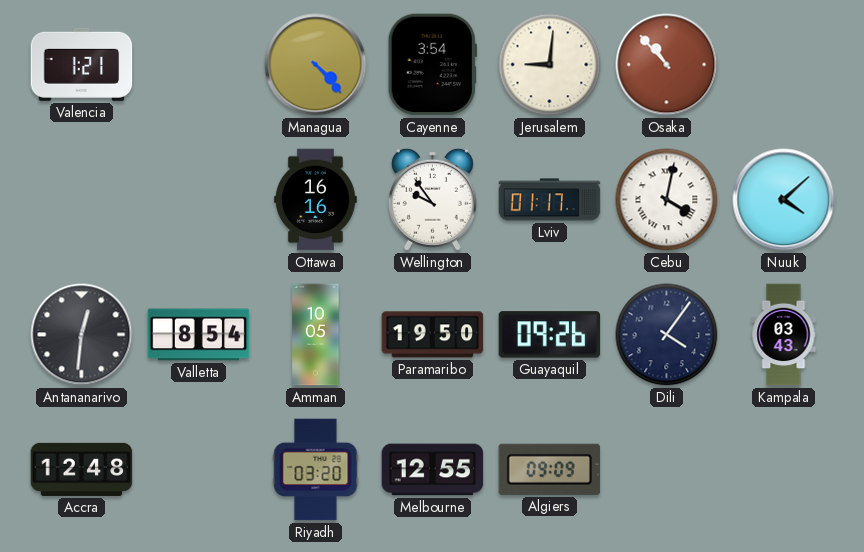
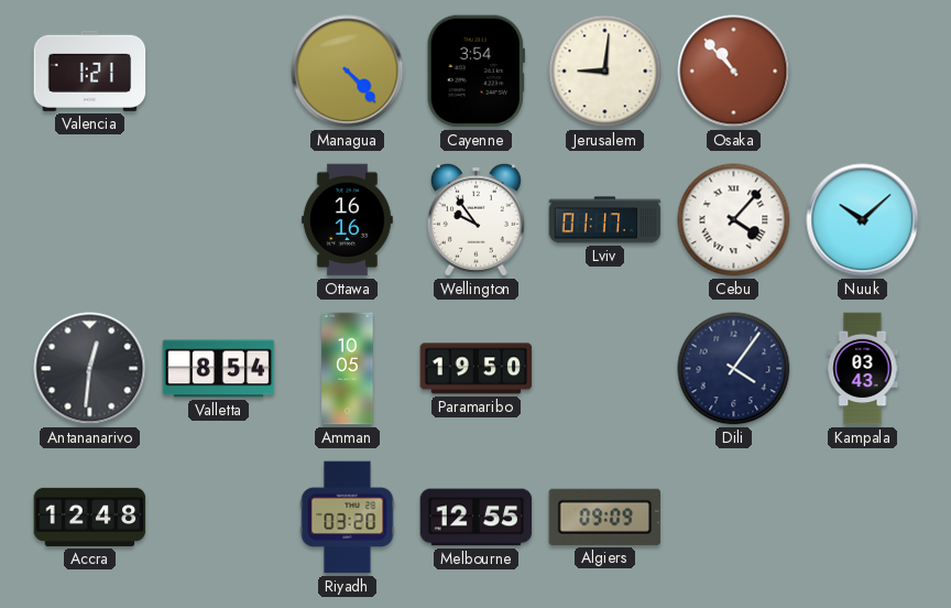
Cebu: 4:02 -> 4:07 (734, 220)
Nuuk: 4:08 -> 10:08 (863, 220)
Guayaquil: 09:26 -> none (550, 335)
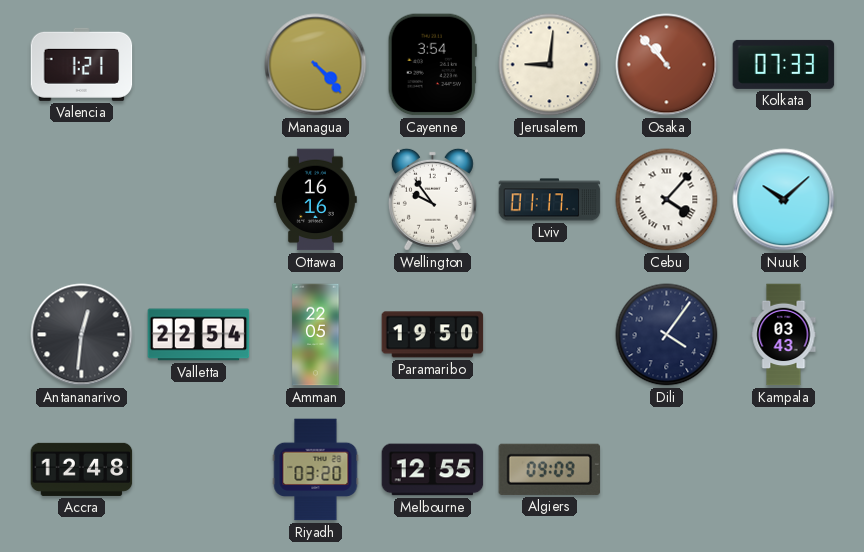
Kolkata: none -> 07:33 (784, 64)
Valletta: 8:54 -> 22:54 (199, 335)
Amman: 10:05 -> 22:05 (316, 335)
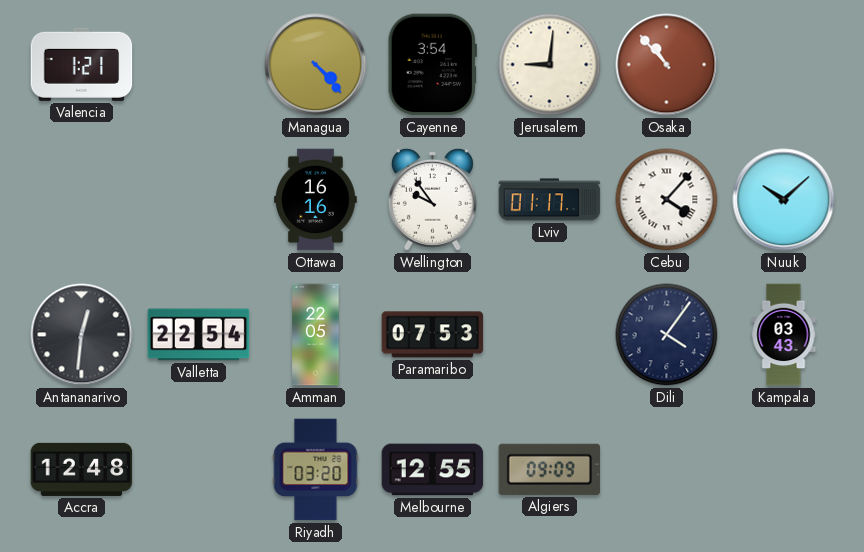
Kolkata: 07:33 -> none (784, 64)
Paramaribo: 19:50 -> 07:53 (433, 335)
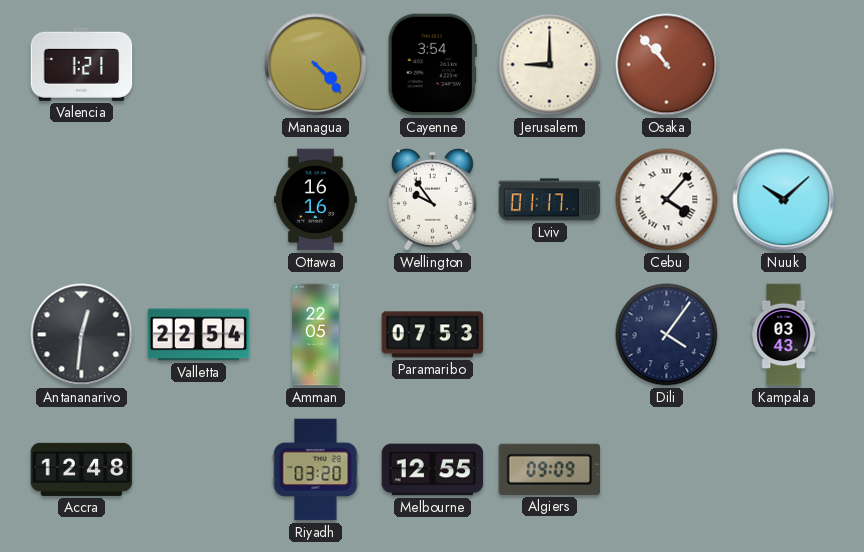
Jerusalem: 9:01 -> 9:00 (550, 65)
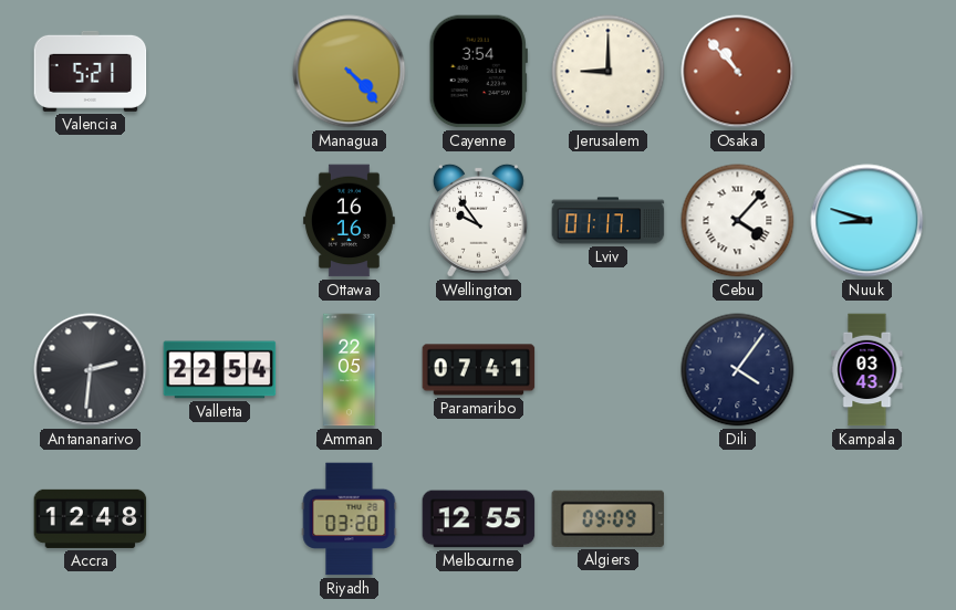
Valencia: 1:21 -> 5:21 (91, 71)
Nuuk: 10:08 -> 8:48 (867, 221)
Antananarivo: 12:31 -> 2:31 (91, 370)
Paramaribo: 07:53 -> 07:41 (479, 370)
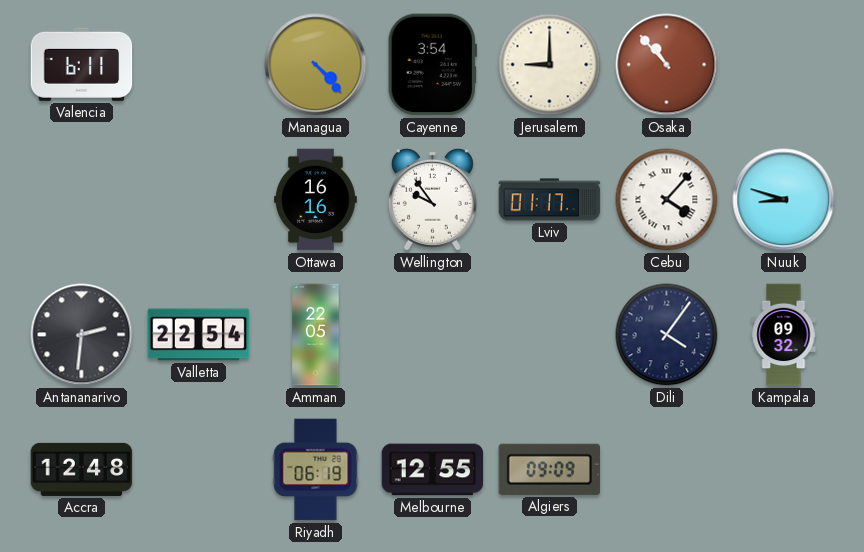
Valencia: 5:21 -> 6:11 (82, 64)
Paramaribo: 07:41 -> none (479, 370)
Kampala: 03:43 -> 09:32 (784, 335)
Riyadh: 03:20 -> 06:19 (316, 470)
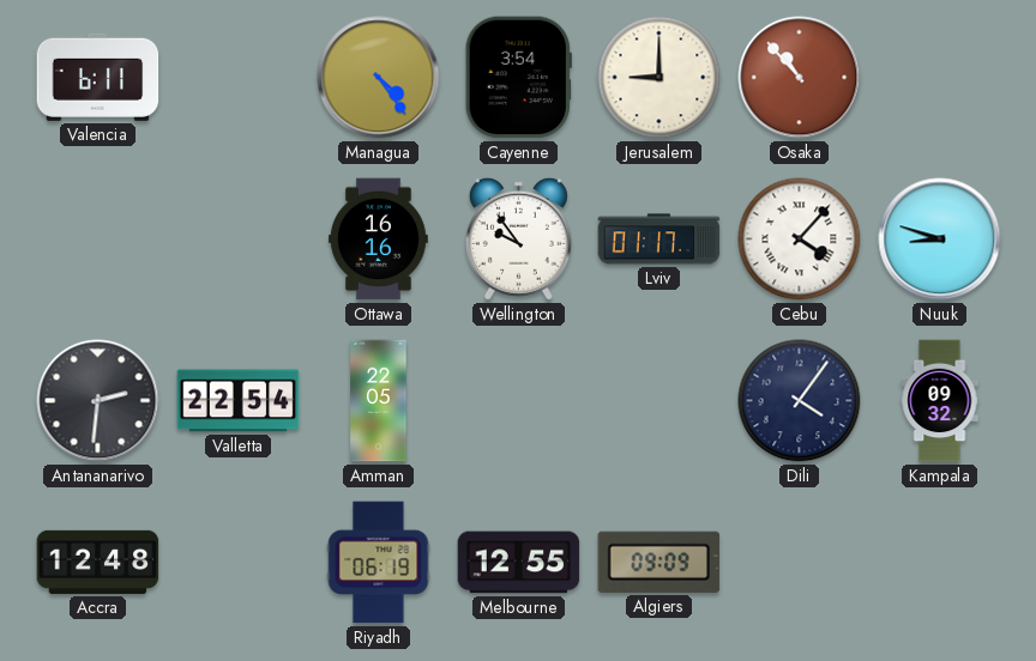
Managua: 4:23 -> 4:24 (379, 78)
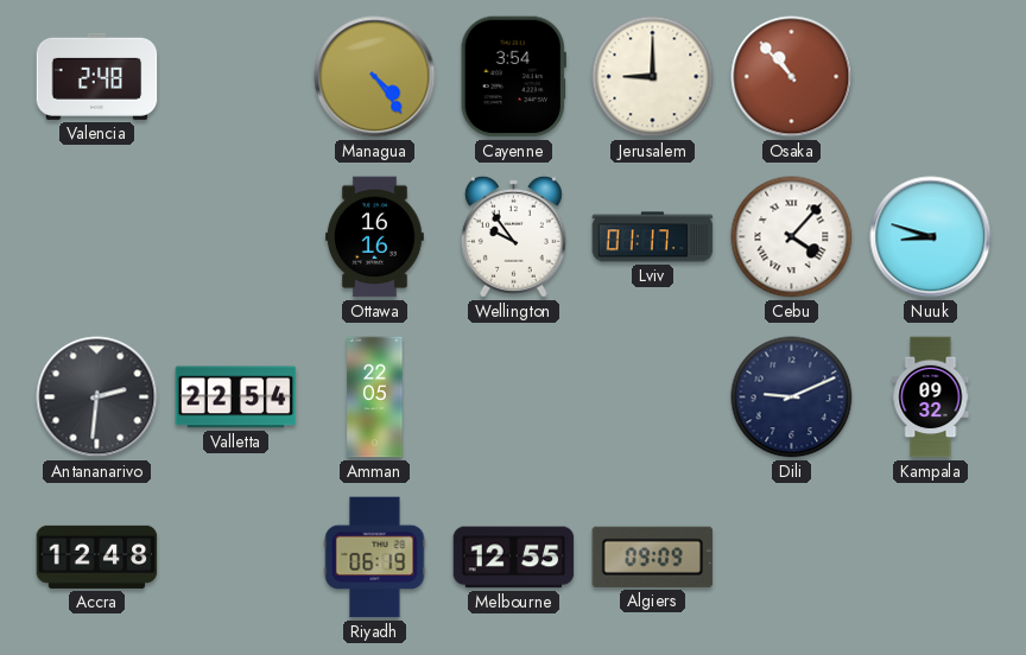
Valencia: 6:11 -> 2:48 (97, 76)
Dili: 4:06 -> 9:11 (792, 398)
